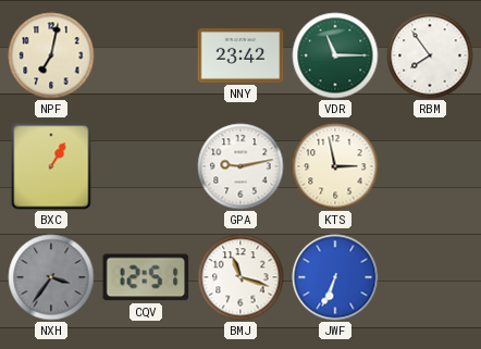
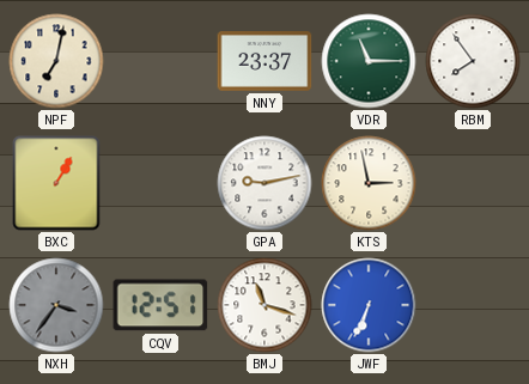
NNY: 23:42 -> 23:37 (264, 62)
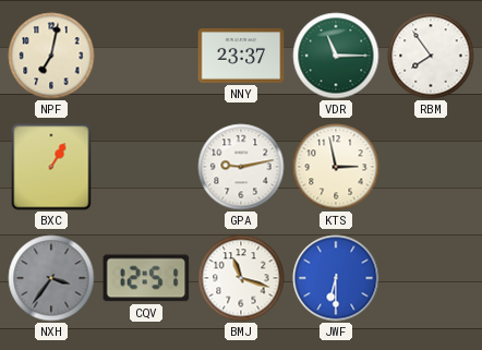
JWF: 6:34 -> 6:30 (336, 278)
